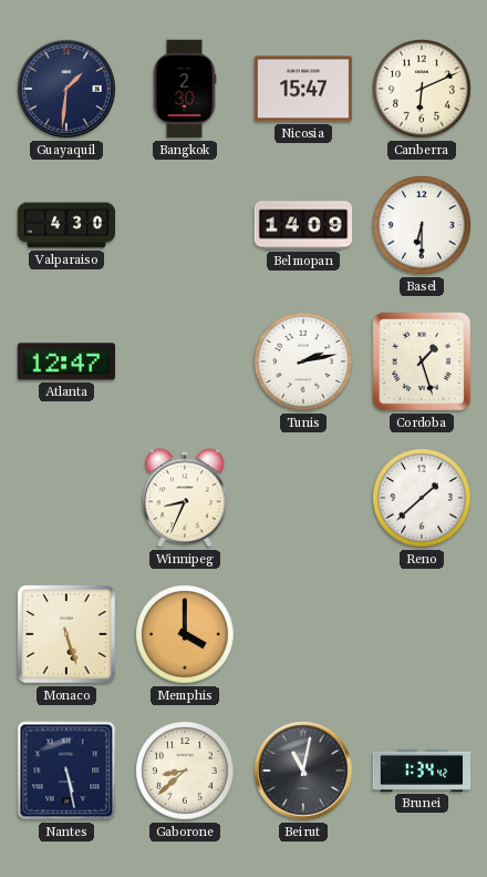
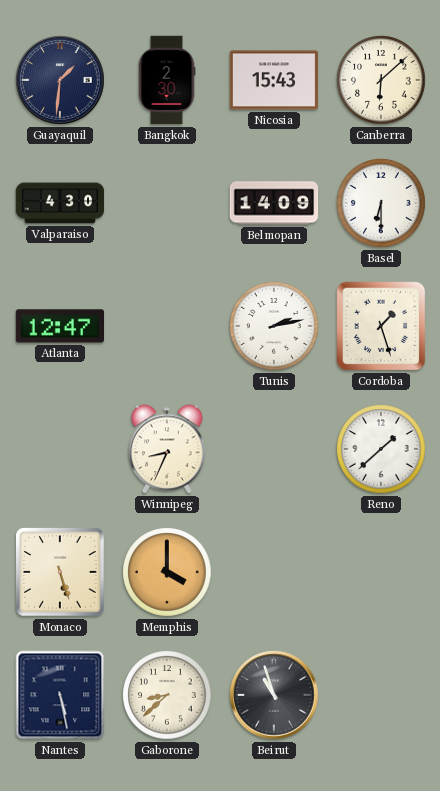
Nicosia: 15:47 -> 15:43 (274, 80)
Canberra: 6:11 -> 6:08 (381, 80)
Beirut: 11:02 -> 10:57 (274, 695)
Brunei: 1:34 -> none (422, 771)
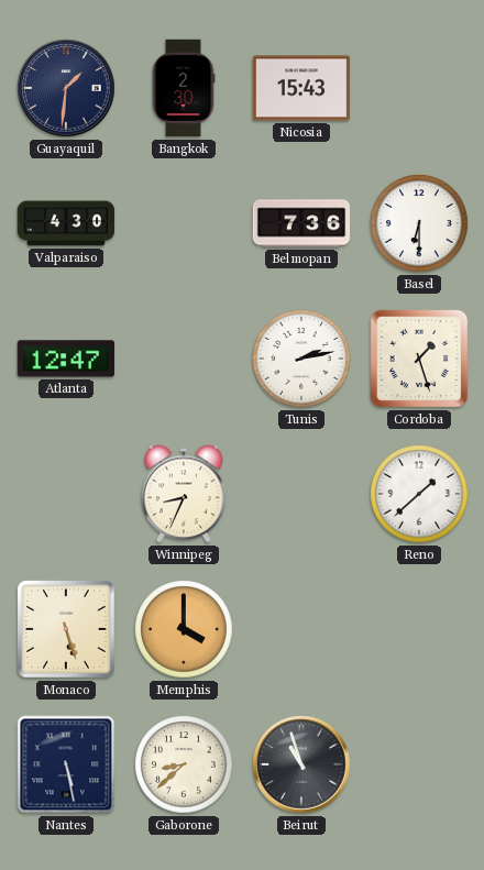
Canberra: 6:08 -> none (381, 80)
Belmopan: 14:09 -> 7:36 (301, 223)
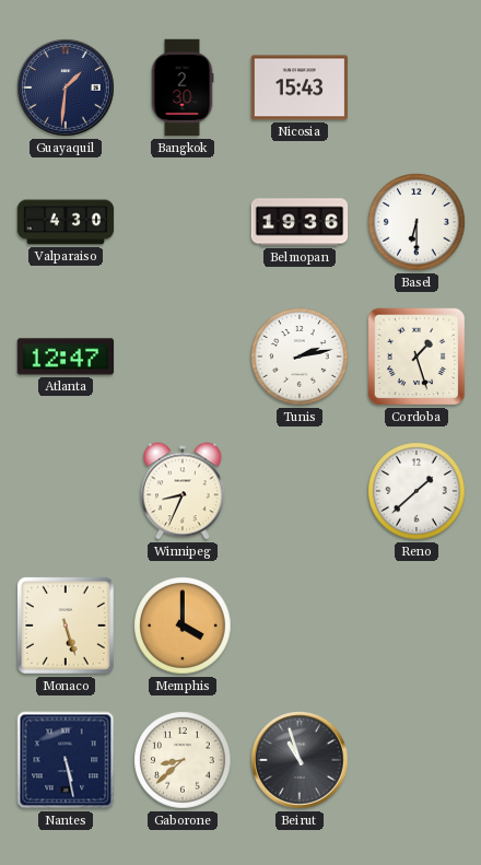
Belmopan: 7:36 -> 19:36 (300, 222)
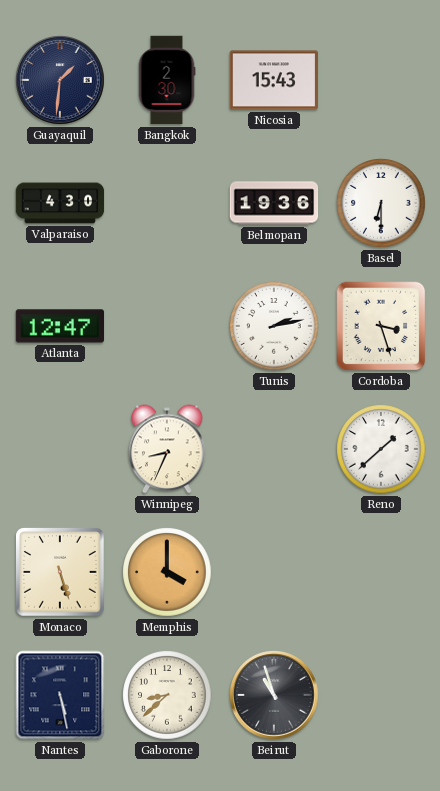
Cordoba: 1:27 -> 3:27 (381, 326)
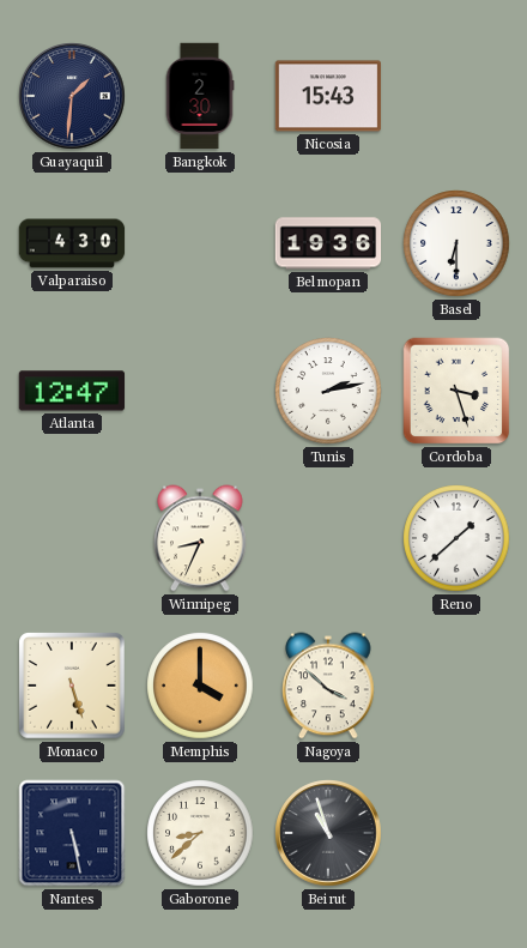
Nagoya: none -> 3:52 (328, 686)
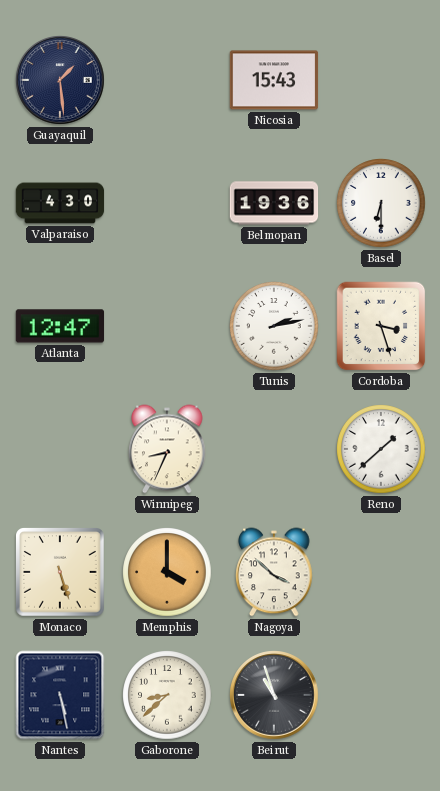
Guayaquil: 1:31 -> 1:29 (60, 80)
Bangkok: 2:30 -> none (200, 96)
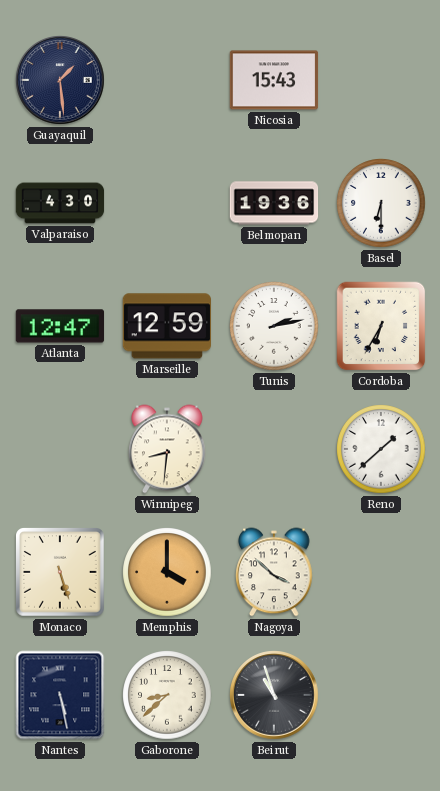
Marseille: none -> 12:59 (166, 326)
Cordoba: 3:27 -> 6:35 (381, 326)
Winnipeg: 8:34 -> 8:31 (167, 449)
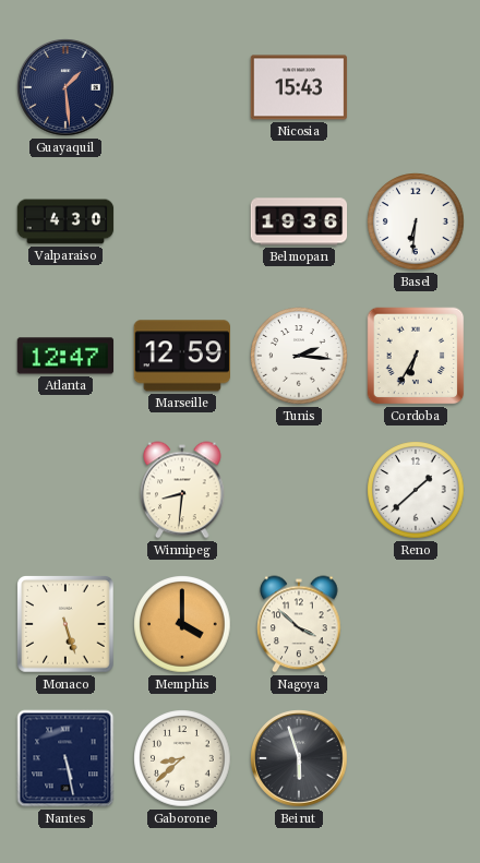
Basel: 6:30 -> 6:31 (416, 221)
Tunis: 2:13 -> 2:16 (299, 356)
Beirut: 10:57 -> 5:57 (299, 758)
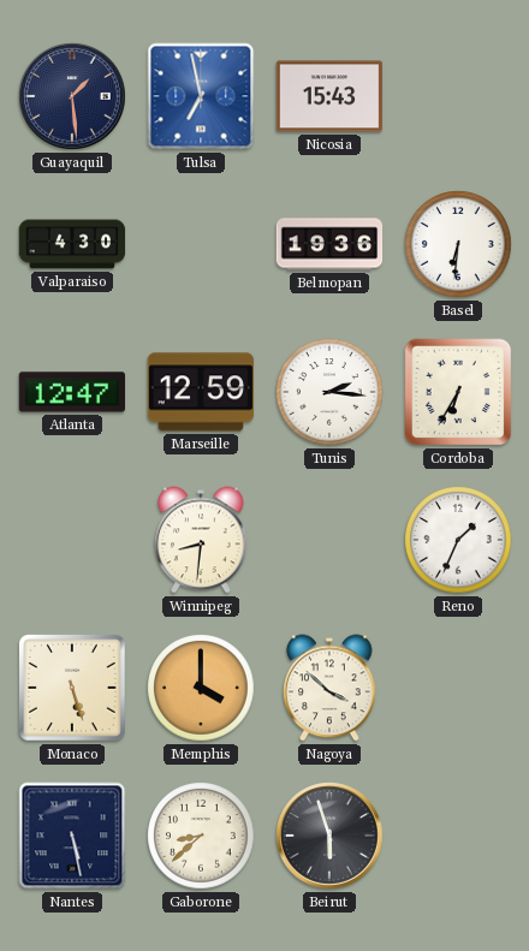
Tulsa: none -> 6:58 (201, 96)
Reno: 1:38 -> 1:34 (458, 540)
